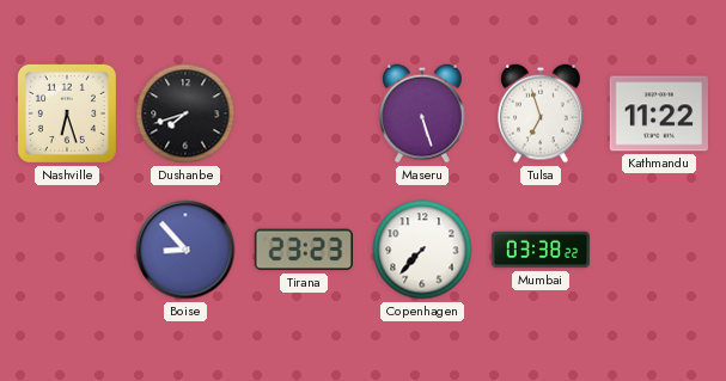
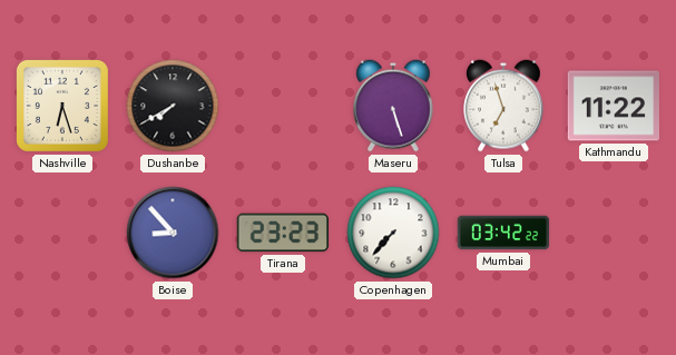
Dushanbe: 7:42 -> 7:40 (173, 106)
Mumbai: 03:38 -> 03:42 (503, 233)
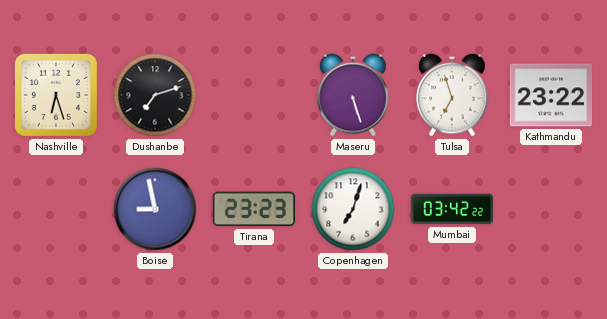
Dushanbe: 7:40 -> 7:12 (155, 95)
Kathmandu: 11:22 -> 23:22 (550, 95)
Boise: 8:53 -> 8:58 (155, 209)
Copenhagen: 7:37 -> 7:03 (353, 209)
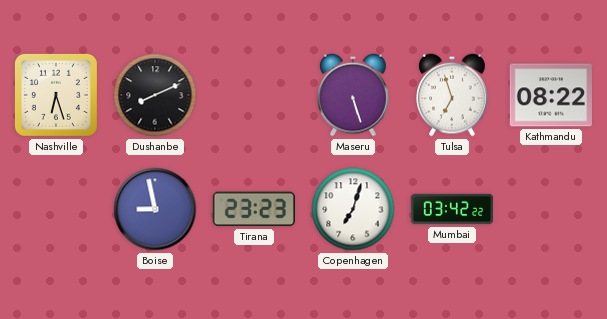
Dushanbe: 7:12 -> 8:11 (155, 95)
Kathmandu: 23:22 -> 08:22 (550, 95)
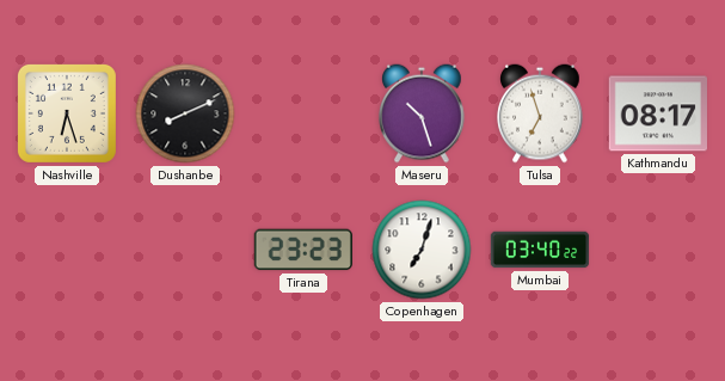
Maseru: 5:27 -> 10:27 (422, 113)
Kathmandu: 08:22 -> 08:17 (657, 113)
Boise: 8:58 -> none (155, 209)
Mumbai: 03:42 -> 03:40 (540, 250)
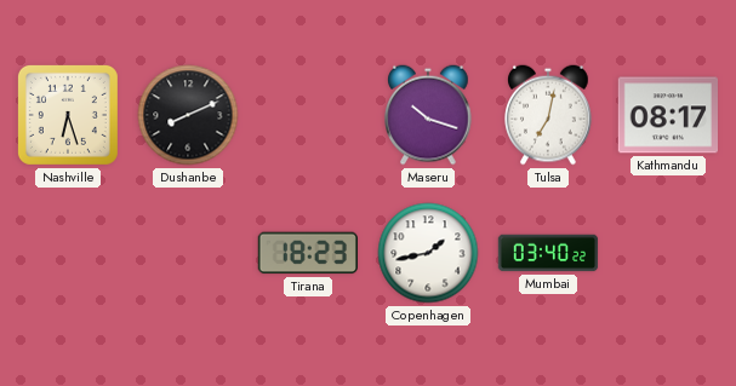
Maseru: 10:27 -> 10:18 (428, 115)
Tulsa: 6:57 -> 7:02 (548, 115)
Tirana: 23:23 -> 18:23 (308, 253)
Copenhagen: 7:03 -> 1:43 (428, 253)
